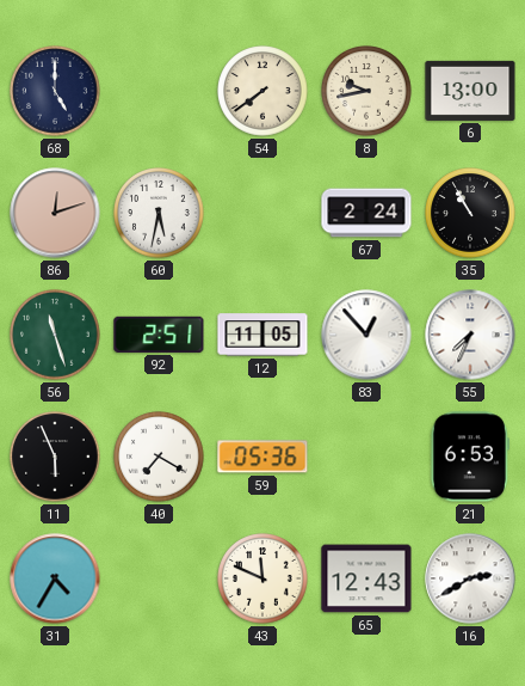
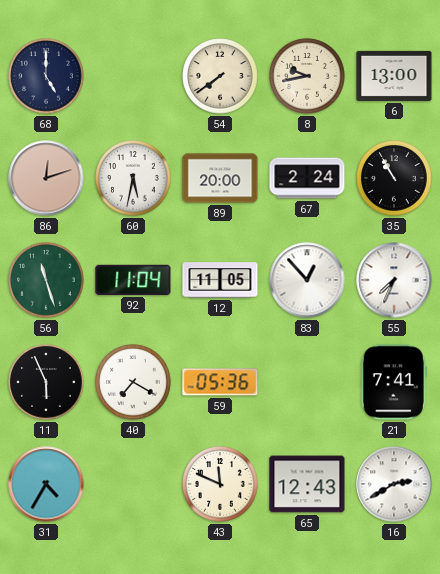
89: none -> 20:00 (220, 178)
92: 2:51 -> 11:04 (133, 280)
21: 6:53 -> 7:41 (394, 382)
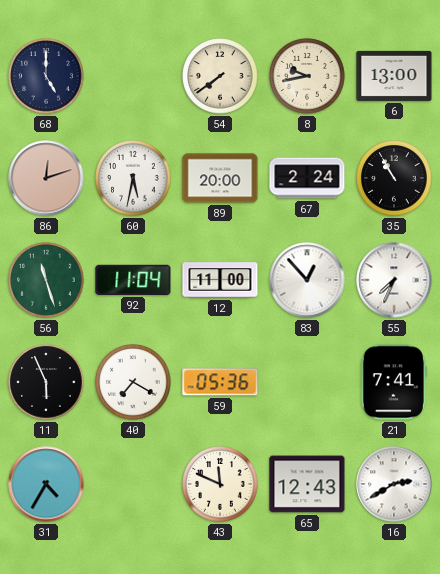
12: 11:05 -> 11:00 (220, 280)
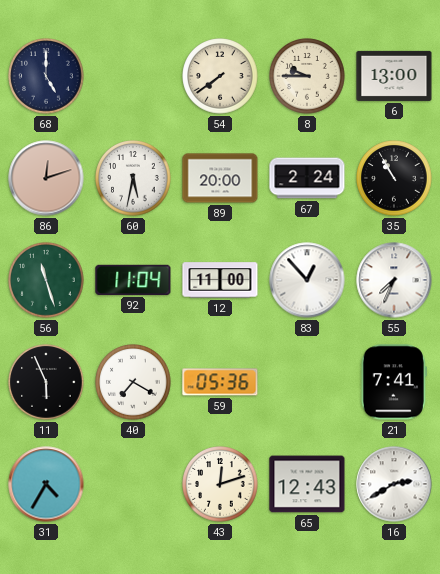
8: 9:43 -> 9:45 (307, 76)
43: 11:49 -> 12:12 (220, 484)
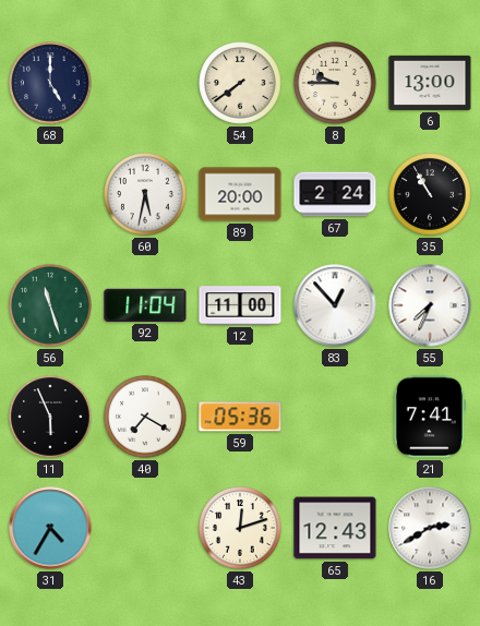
86: 12:12 -> none (46, 178)
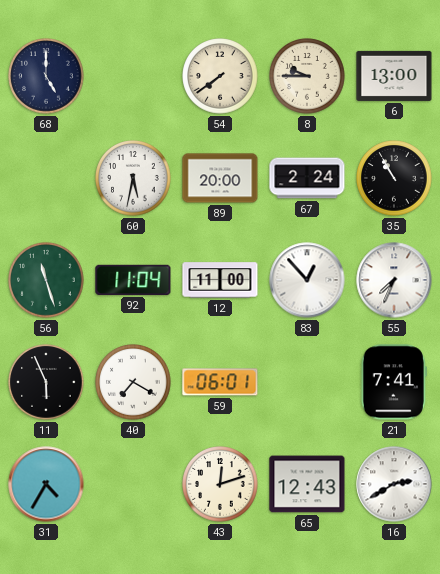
59: 05:36 -> 06:01 (220, 382)
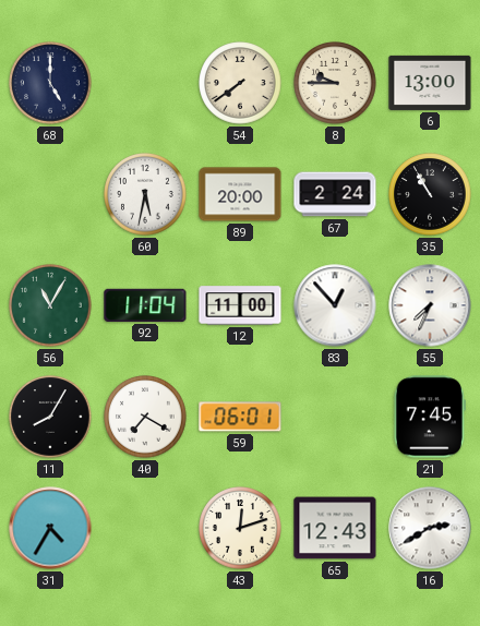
56: 11:27 -> 11:05 (50, 305)
11: 5:56 -> 8:05 (50, 417)
21: 7:41 -> 7:45 (430, 417)
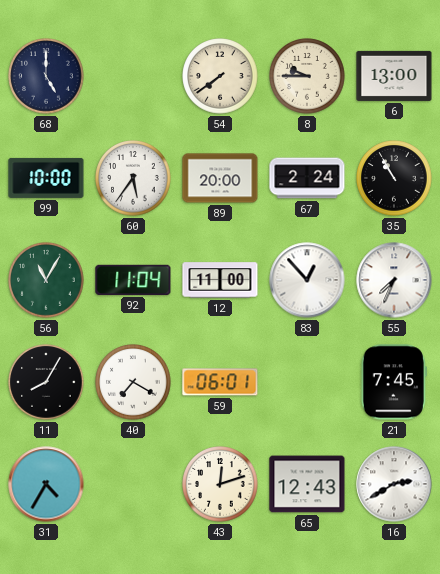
99: none -> 10:00 (46, 178)
60: 5:32 -> 5:36 (133, 178)
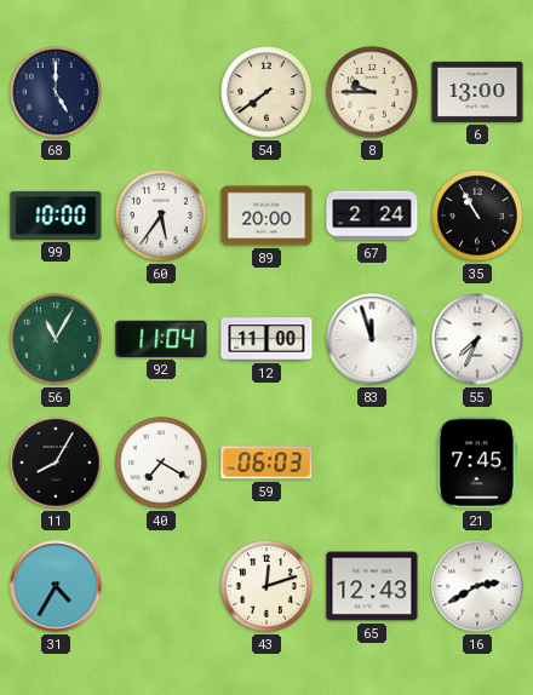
83: 12:53 -> 11:57 (372, 339)
59: 06:01 -> 06:03 (266, 463)
